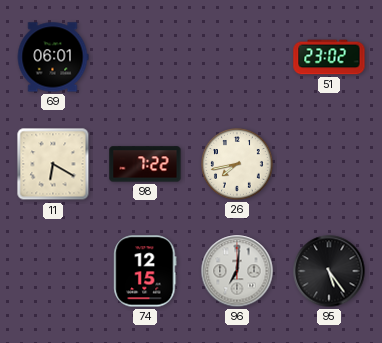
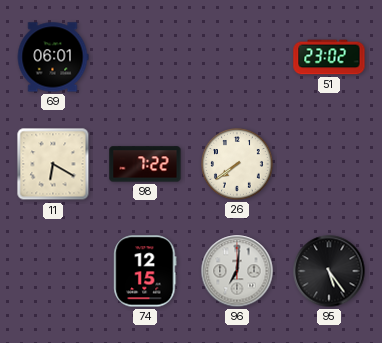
26: 7:43 -> 7:39 (237, 164)
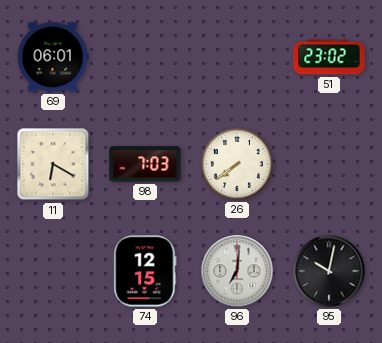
98: 7:22 -> 7:03 (145, 164)
95: 5:24 -> 10:02 (329, 271)
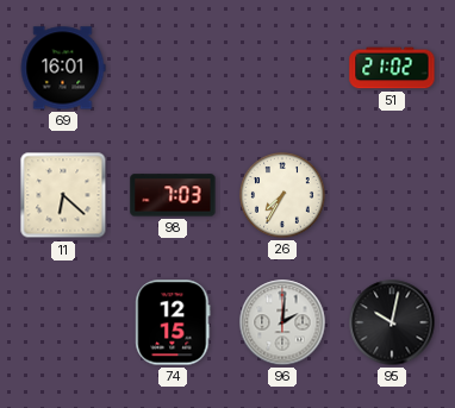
69: 06:01 -> 16:01 (63, 68)
51: 23:02 -> 21:02 (392, 68)
11: 6:20 -> 6:22 (63, 195)
26: 7:39 -> 7:35 (282, 195)
96: 7:01 -> 2:01 (282, 322)
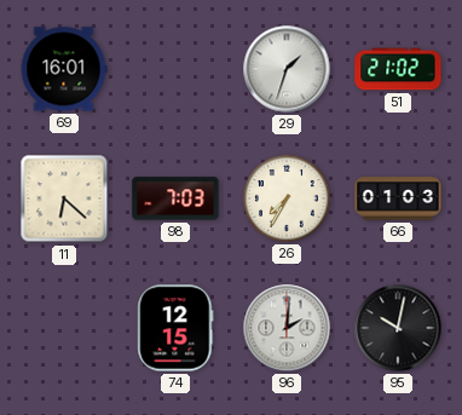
29: none -> 1:33 (287, 69)
66: none -> 01:03 (398, 198)
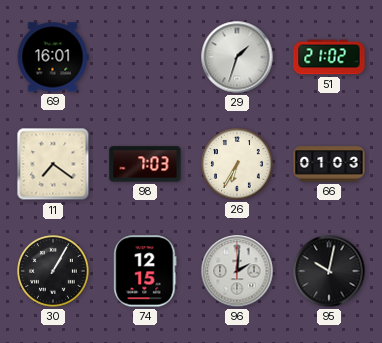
11: 6:22 -> 7:21 (53, 164)
26: 7:35 -> 6:35 (237, 164)
30: none -> 1:05 (53, 271)
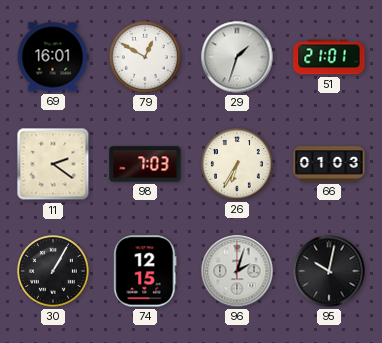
79: none -> 12:50 (145, 57)
51: 21:02 -> 21:01 (329, 57)
11: 7:21 -> 2:21 (53, 164)
96: 2:01 -> 2:03 (237, 271)
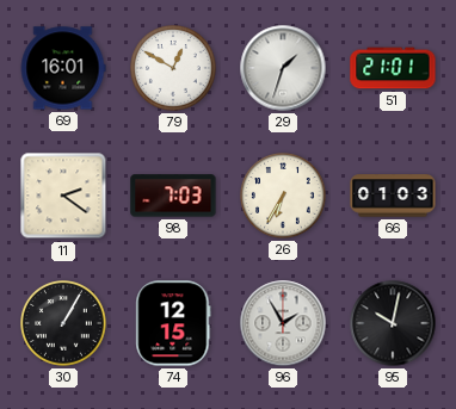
96: 2:03 -> 1:55 (283, 323)
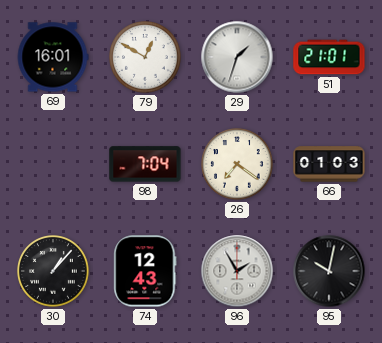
11: 2:21 -> none (63, 196)
98: 7:03 -> 7:04 (145, 164)
26: 6:35 -> 7:21 (237, 164)
30: 1:05 -> 1:07 (53, 271)
74: 12:15 -> 12:43 (145, 271)
